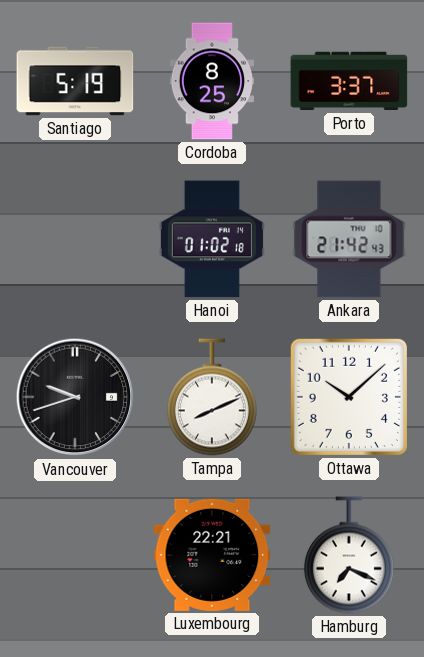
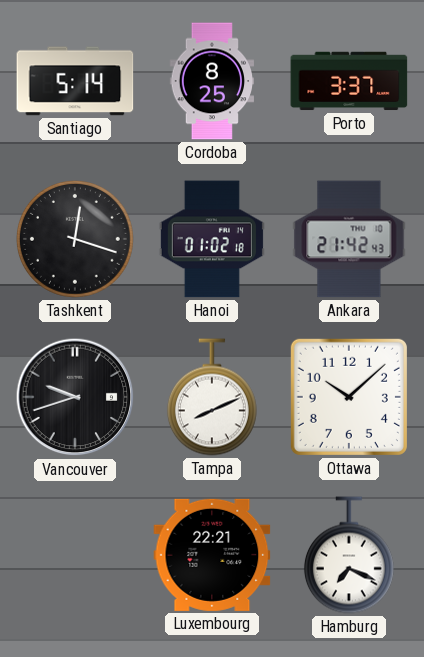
Santiago: 5:19 -> 5:14 (75, 81)
Tashkent: none -> 12:18 (75, 239)
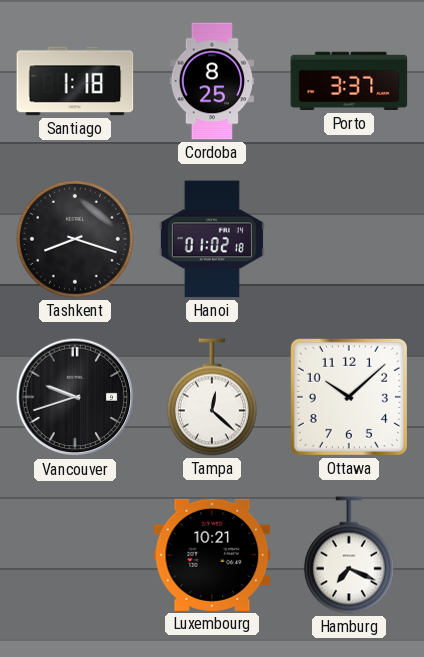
Santiago: 5:14 -> 1:18 (75, 81)
Tashkent: 12:18 -> 8:18 (75, 239)
Ankara: 21:42 -> none (349, 239)
Tampa: 8:11 -> 12:22 (212, 397)
Luxembourg: 22:21 -> 10:21 (212, 555)
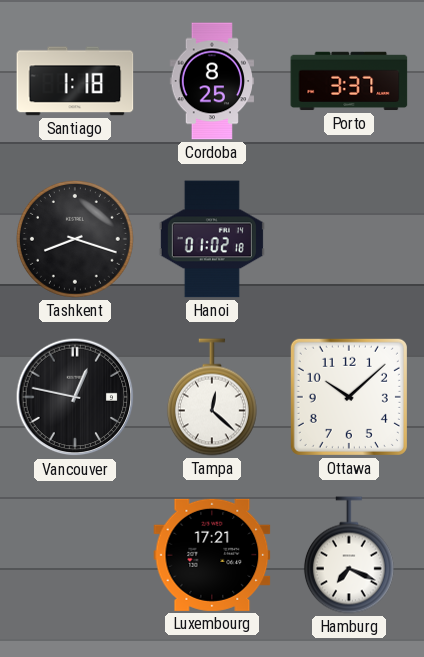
Vancouver: 9:42 -> 12:47 (75, 397)
Luxembourg: 10:21 -> 17:21 (212, 555)
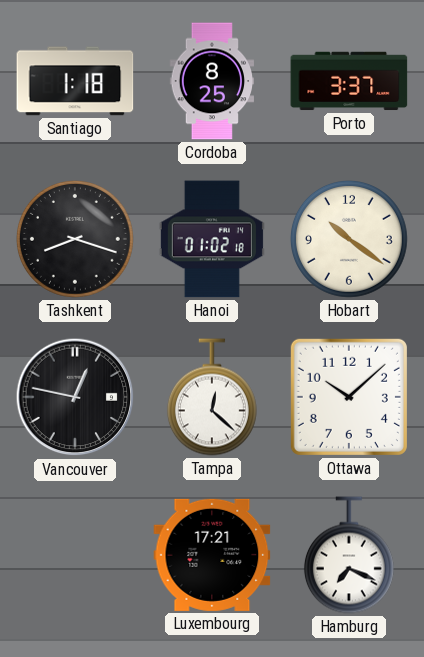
Hobart: none -> 10:21 (349, 239)
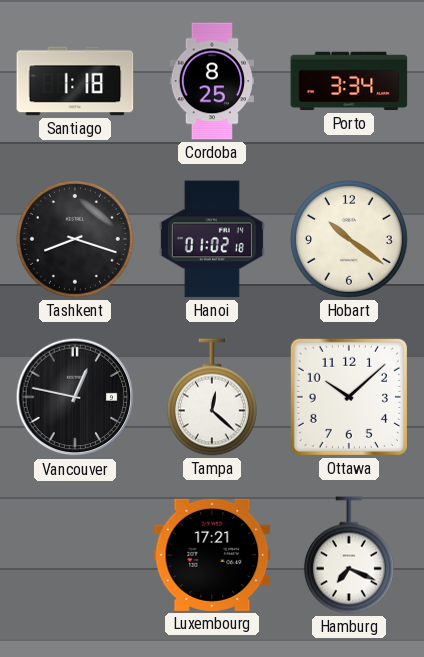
Porto: 3:37 -> 3:34 (349, 81)
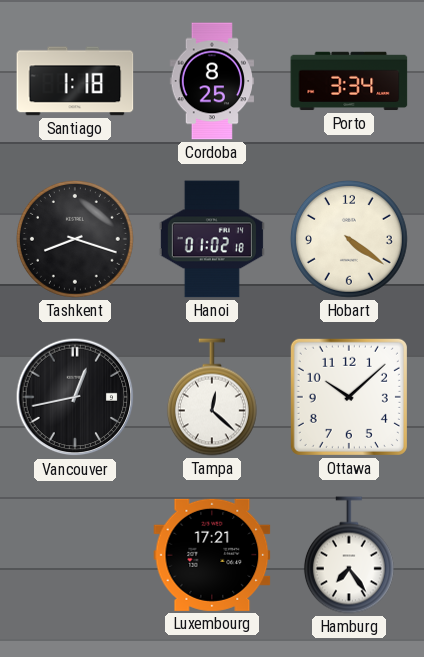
Hobart: 10:21 -> 4:21 (349, 239)
Vancouver: 12:47 -> 12:43 (75, 397)
Hamburg: 7:19 -> 7:24 (349, 555)
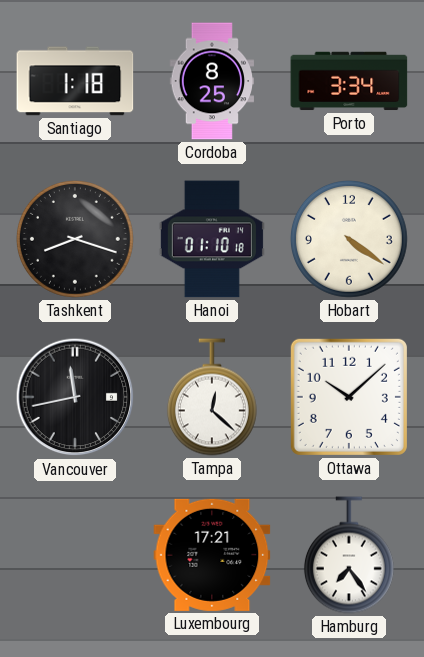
Hanoi: 01:02 -> 01:10 (212, 239)
Vancouver: 12:43 -> 11:43 (75, 397)
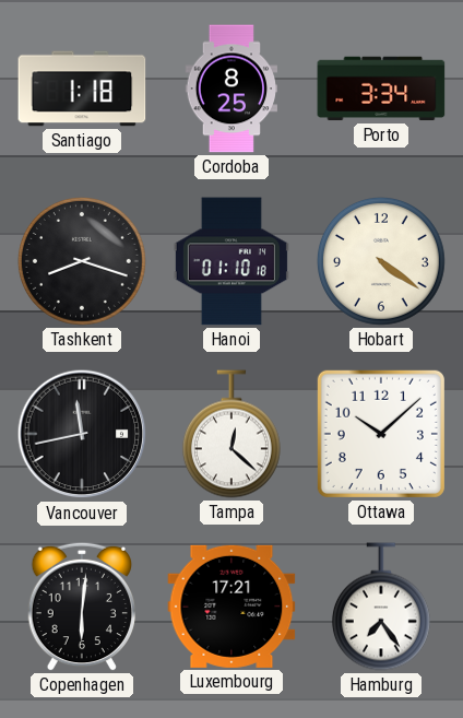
Copenhagen: none -> 6:01 (81, 607)
